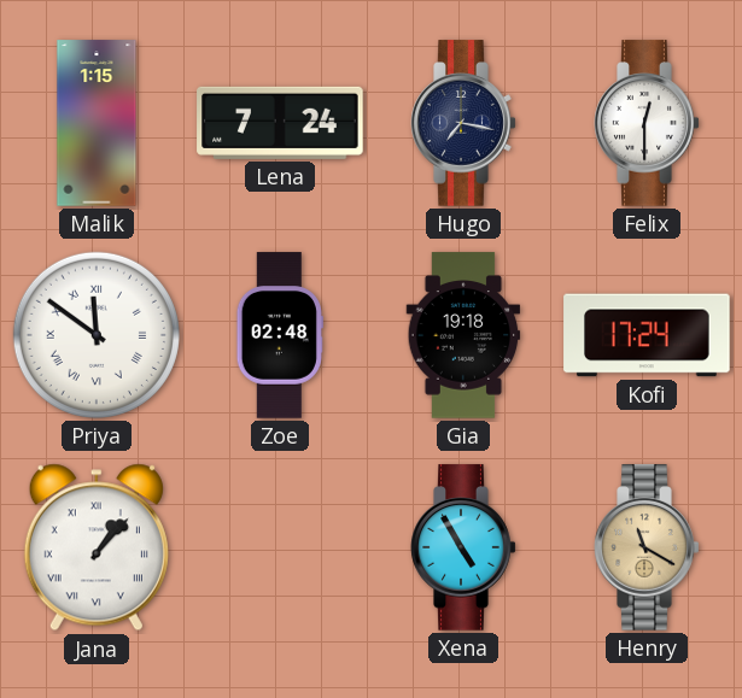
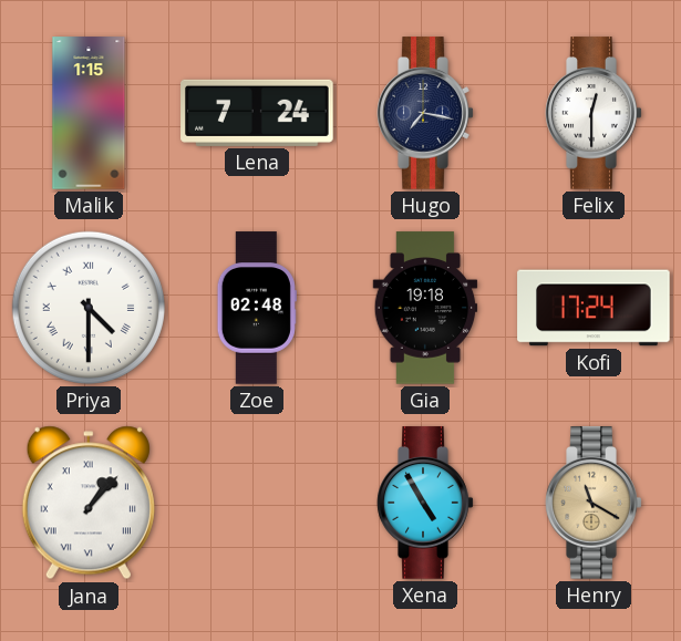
Priya: 11:51 -> 4:30 (89, 308)
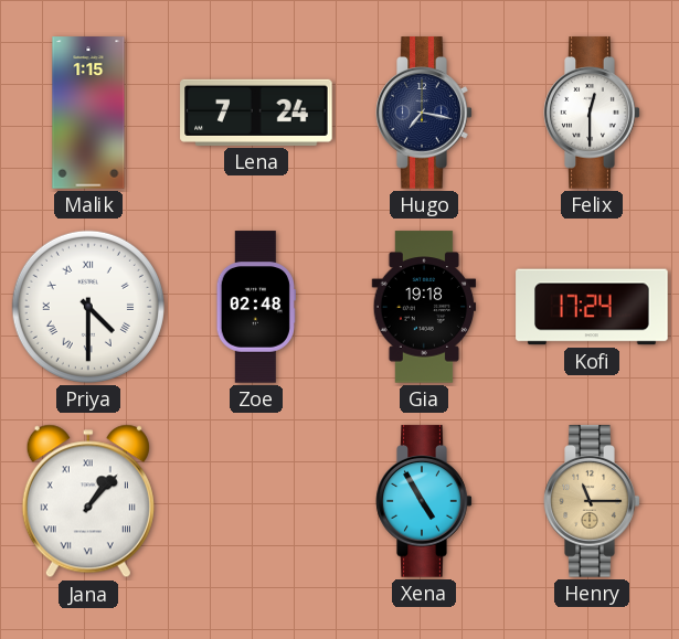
Henry: 11:20 -> 11:15 (592, 501)
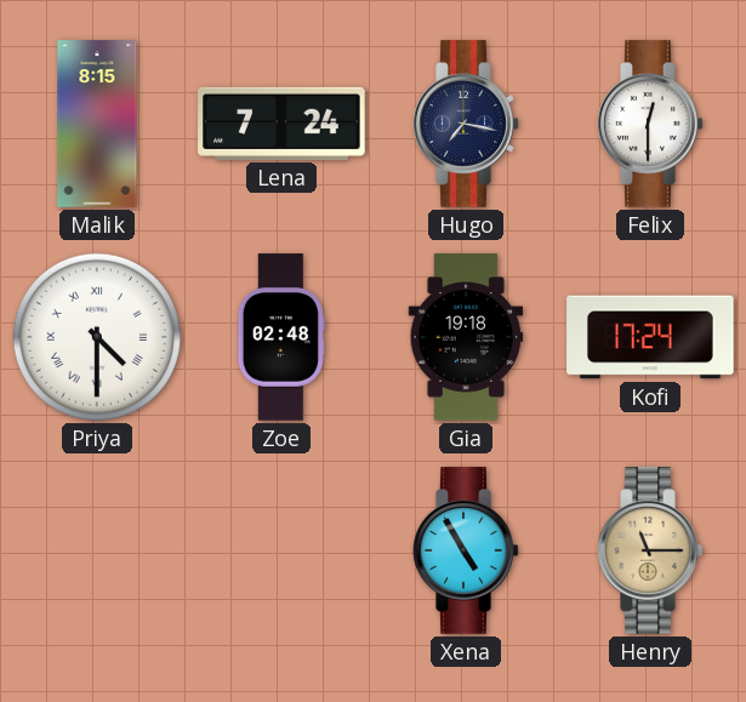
Malik: 1:15 -> 8:15 (97, 124)
Jana: 1:07 -> none (88, 501)
